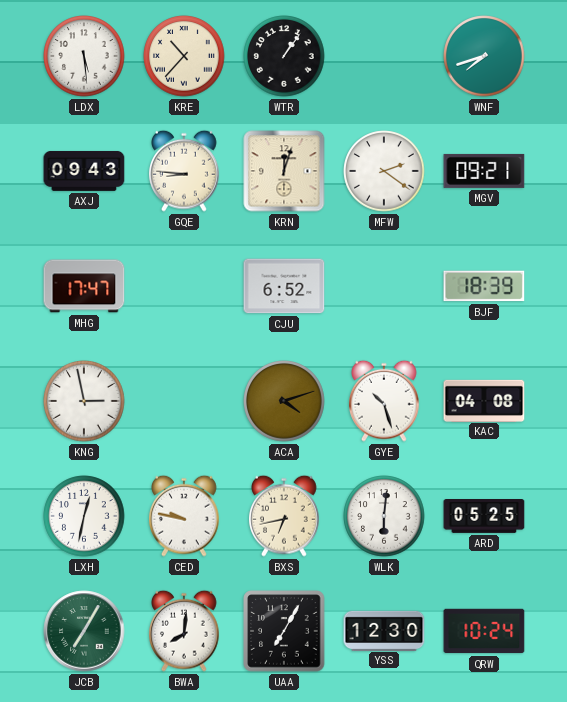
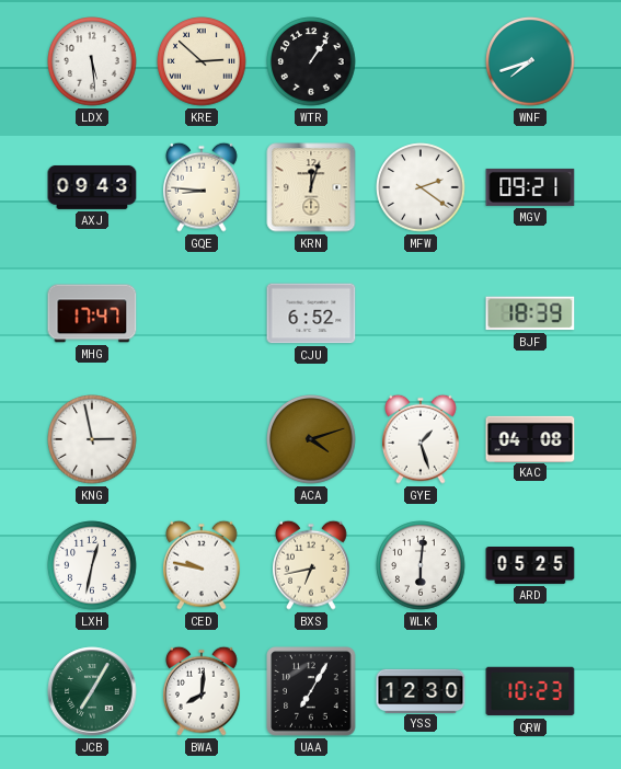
KRE: 10:37 -> 2:52 (202, 61)
GYE: 10:27 -> 1:27 (422, 439)
QRW: 10:24 -> 10:23 (530, 691)
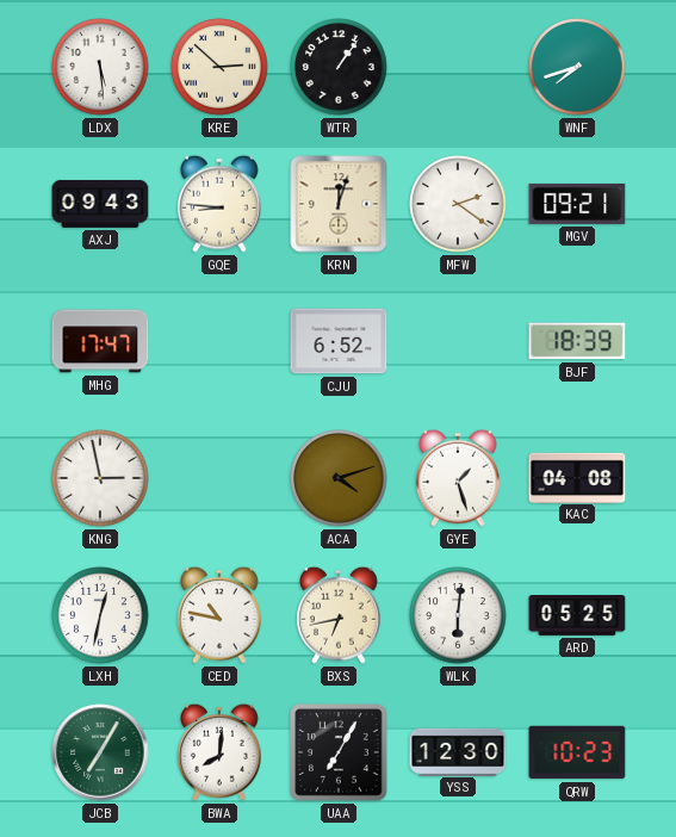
CED: 9:47 -> 10:47 (221, 615)
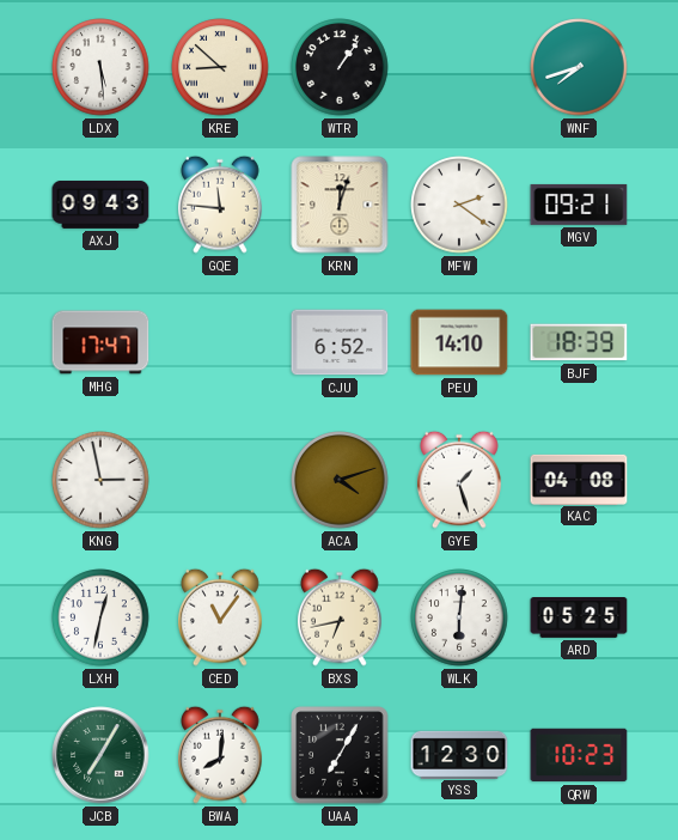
KRE: 2:52 -> 8:52 (220, 67)
GQE: 8:46 -> 11:46 (221, 205)
PEU: none -> 14:10 (459, 342)
CED: 10:47 -> 11:06 (221, 617)
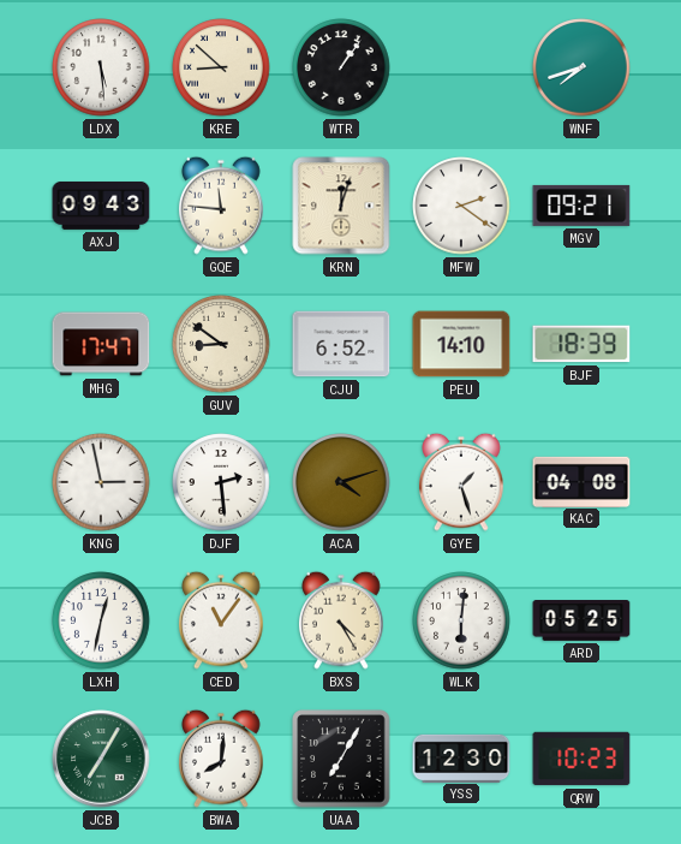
GUV: none -> 8:51 (221, 344)
DJF: none -> 2:29 (221, 482)
BXS: 6:43 -> 4:25 (342, 620)
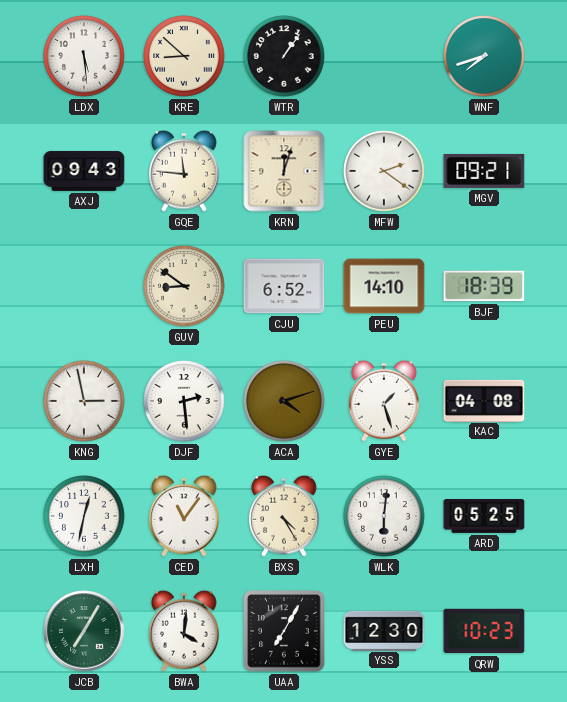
MHG: 17:47 -> none (101, 344)
BWA: 8:01 -> 4:01 (185, 631)
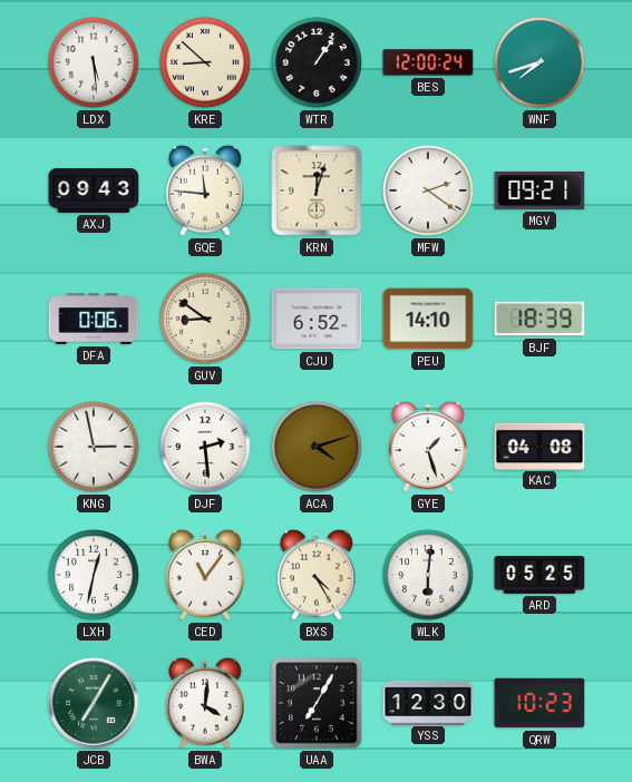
BES: none -> 12:00 (428, 62)
DFA: none -> 0:06 (94, 319)
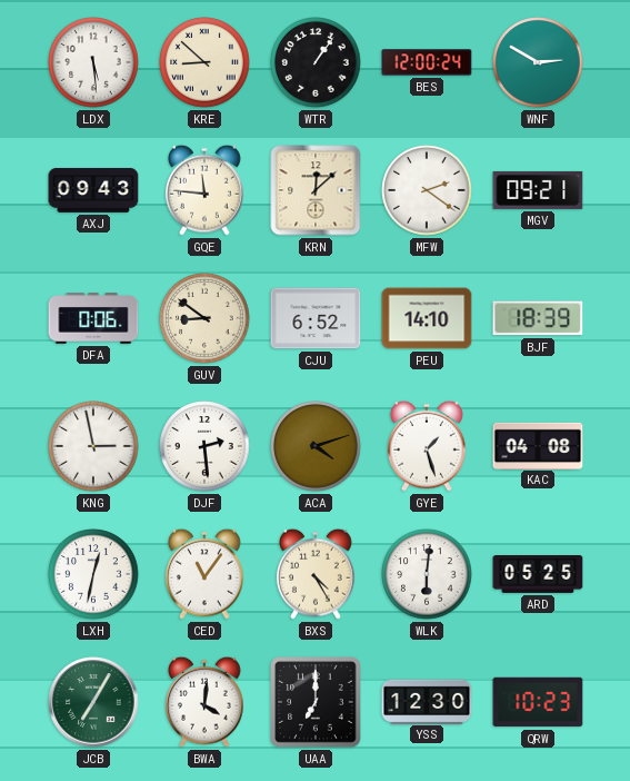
WNF: 7:42 -> 2:50 (538, 62)
KRN: 12:03 -> 12:08 (316, 190)
UAA: 7:05 -> 7:00 (316, 702)
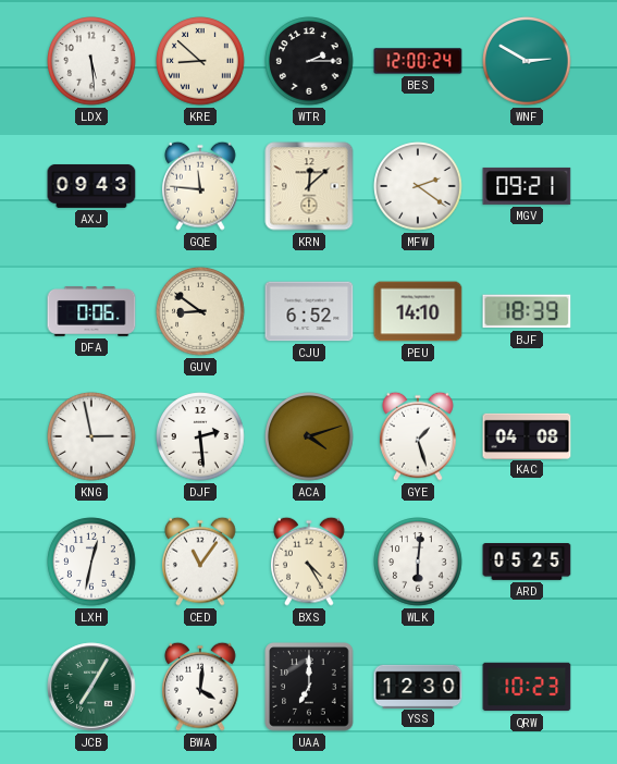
WTR: 1:06 -> 2:15 (309, 61)
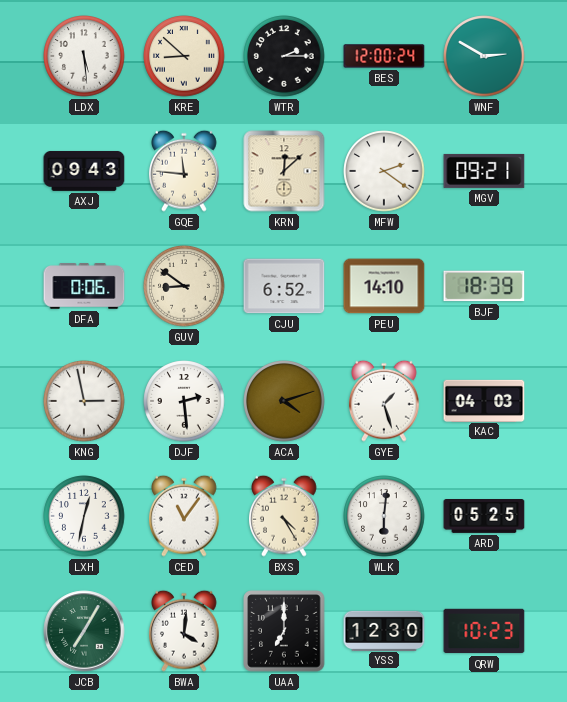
KAC: 04:08 -> 04:03 (484, 400)
